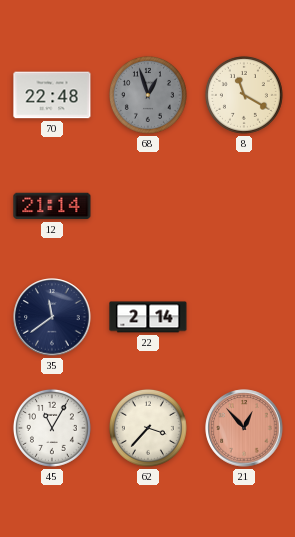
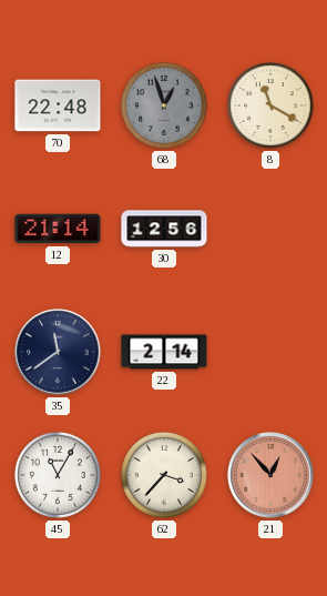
30: none -> 12:56 (164, 229)
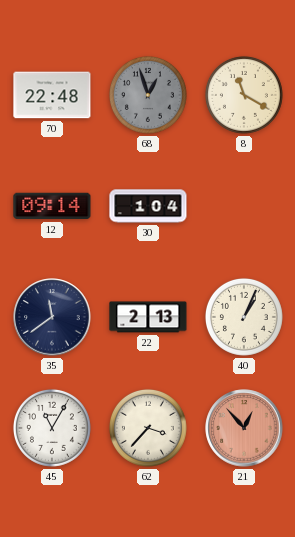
12: 21:14 -> 09:14 (52, 206)
30: 12:56 -> 1:04 (148, 206)
22: 2:14 -> 2:13 (148, 317)
40: none -> 1:04 (244, 317)
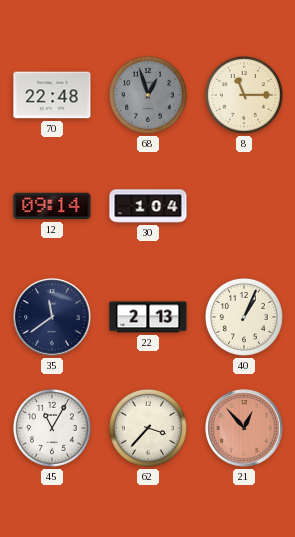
8: 11:20 -> 11:15 (244, 95)
